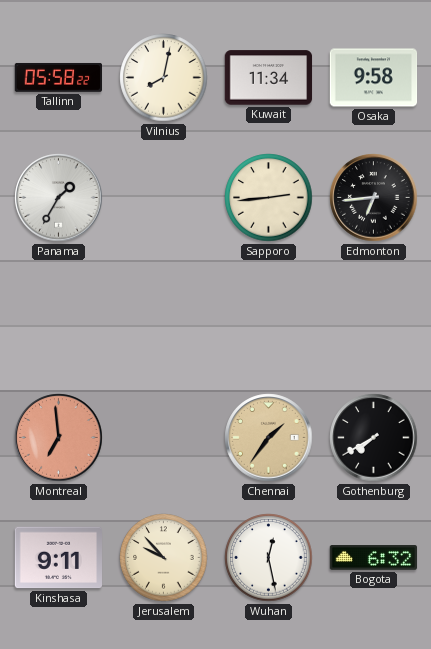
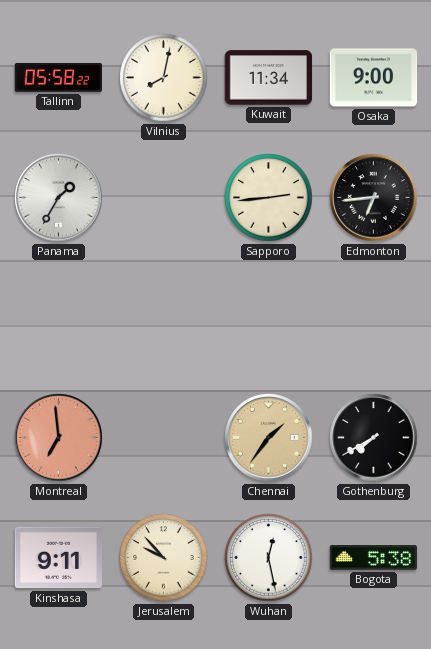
Osaka: 9:58 -> 9:00 (374, 78)
Bogota: 6:32 -> 5:38 (374, 558)
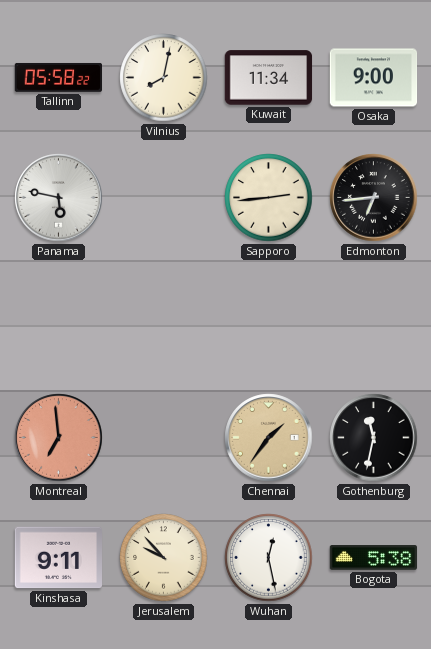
Panama: 1:35 -> 5:47 (59, 198)
Gothenburg: 7:40 -> 11:32 (374, 438)
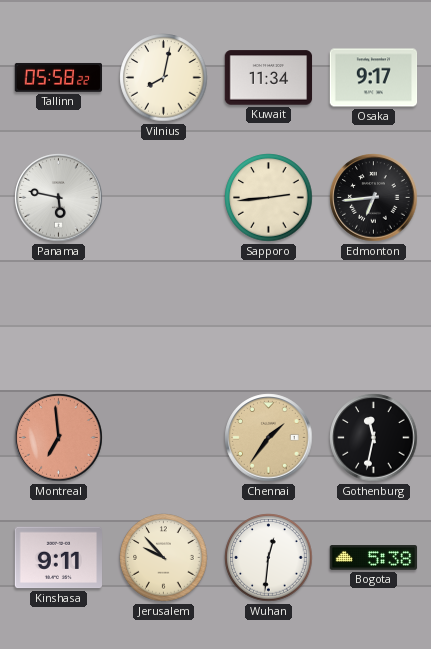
Osaka: 9:00 -> 9:17 (374, 78)
Wuhan: 12:28 -> 12:31 (269, 558)
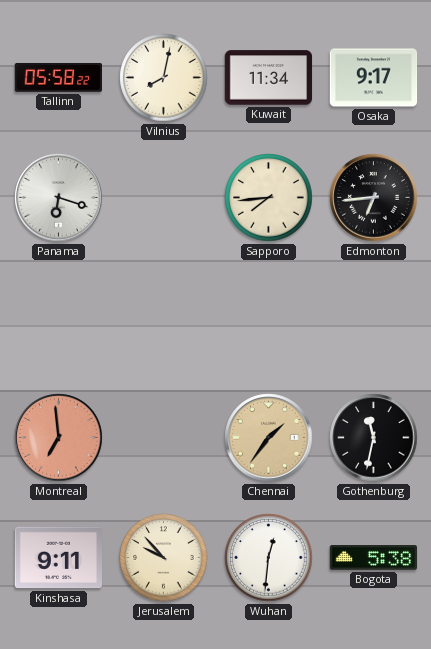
Panama: 5:47 -> 6:18 (59, 198)
Sapporo: 2:44 -> 7:44 (269, 198)
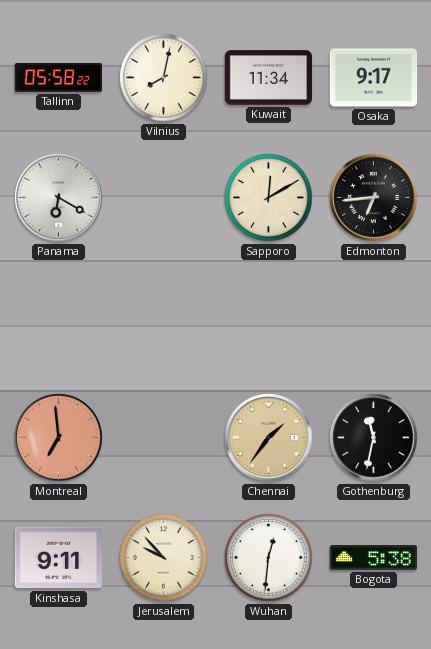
Panama: 6:18 -> 6:20 (59, 198)
Sapporo: 7:44 -> 12:10 (269, 198)
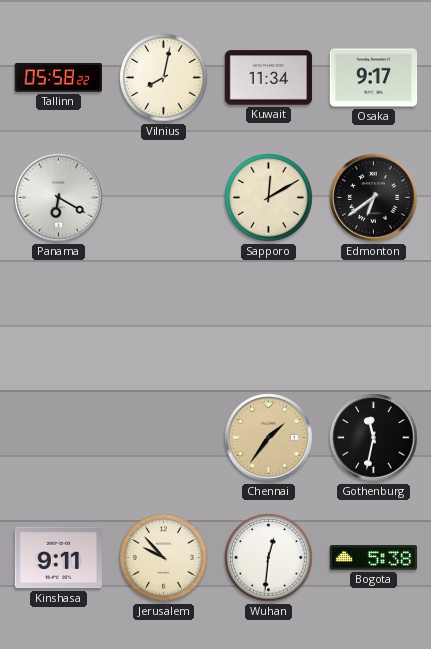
Edmonton: 6:44 -> 6:39 (374, 198)
Montreal: 6:59 -> none (59, 438)
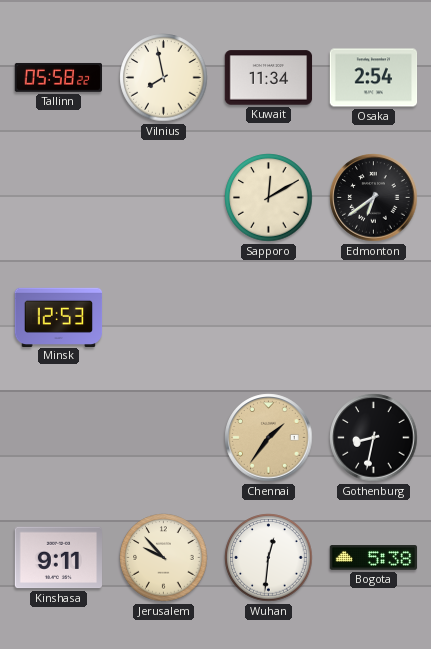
Vilnius: 8:02 -> 7:58 (164, 78)
Osaka: 9:17 -> 2:54 (374, 78)
Panama: 6:20 -> none (59, 198)
Minsk: none -> 12:53 (59, 317)
Gothenburg: 11:32 -> 8:32 (374, 438)
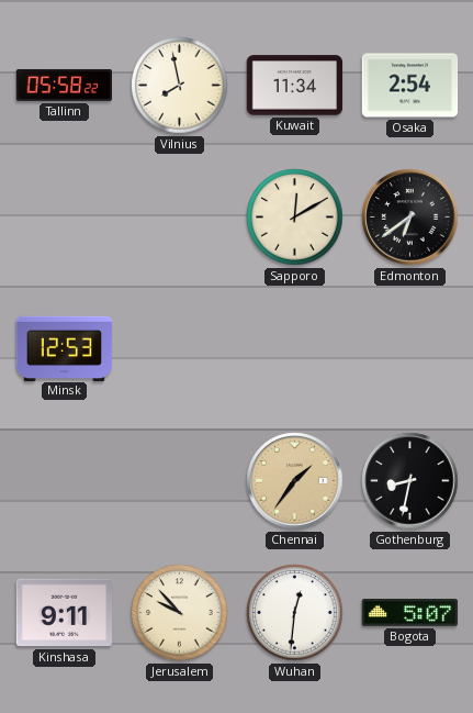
Bogota: 5:38 -> 5:07 (410, 613)
